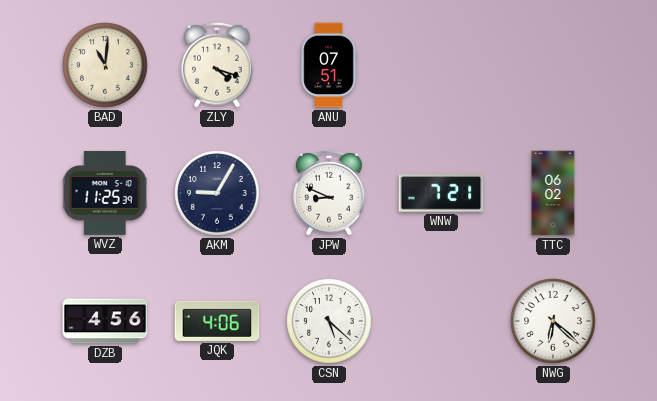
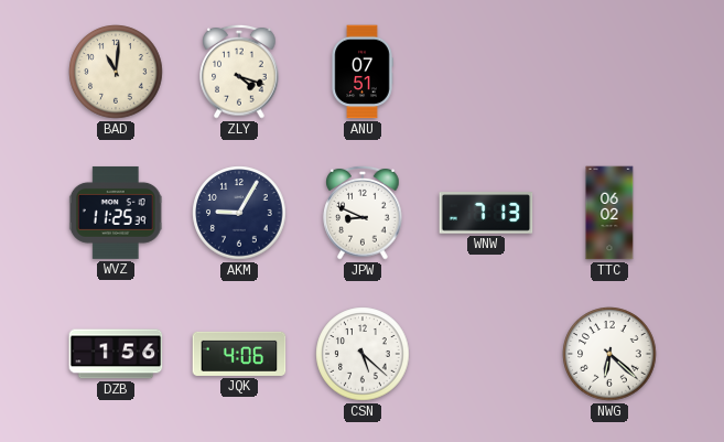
WNW: 7:21 -> 7:13 (486, 213)
DZB: 4:56 -> 1:56 (116, 354)
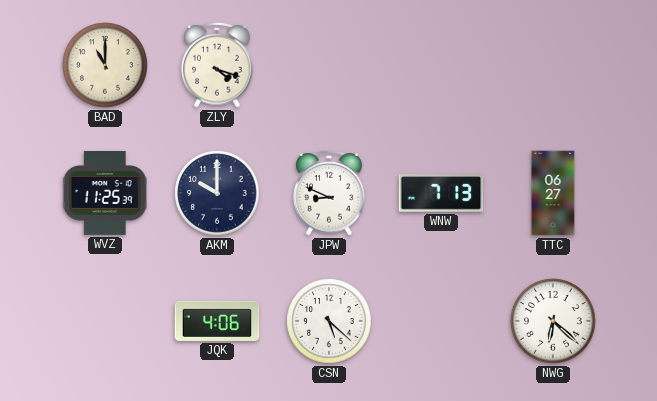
BAD: 11:01 -> 11:00 (105, 65)
ANU: 07:51 -> none (363, 72)
AKM: 9:05 -> 10:00 (217, 193)
TTC: 06:02 -> 06:27 (553, 193)
DZB: 1:56 -> none (116, 354)
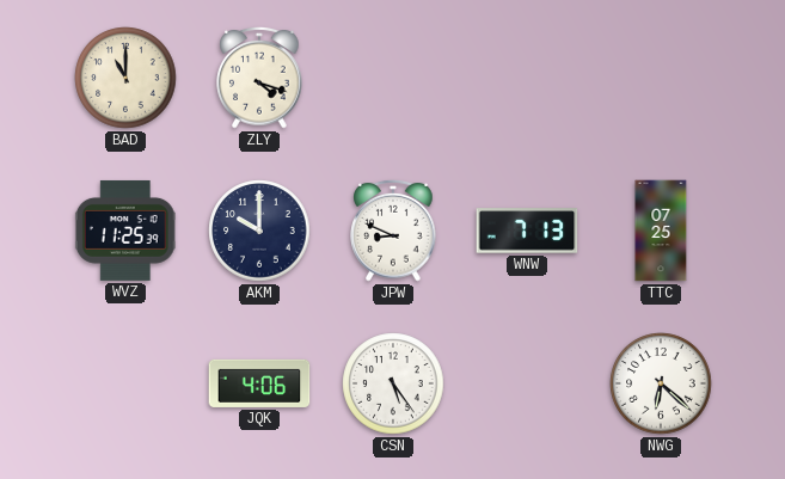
TTC: 06:27 -> 07:25 (661, 231)
CSN: 5:22 -> 5:24 (393, 383)
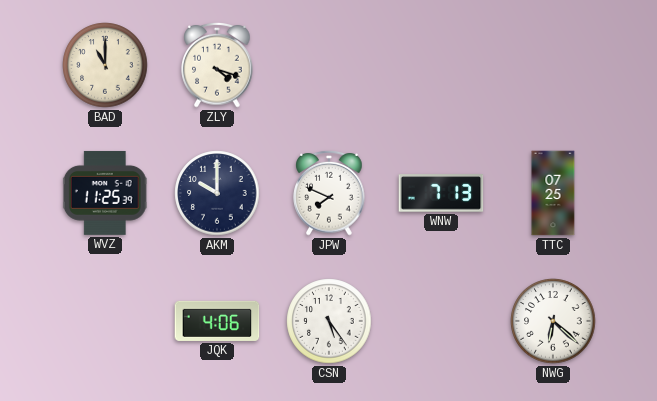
JPW: 8:49 -> 7:49 (329, 193)
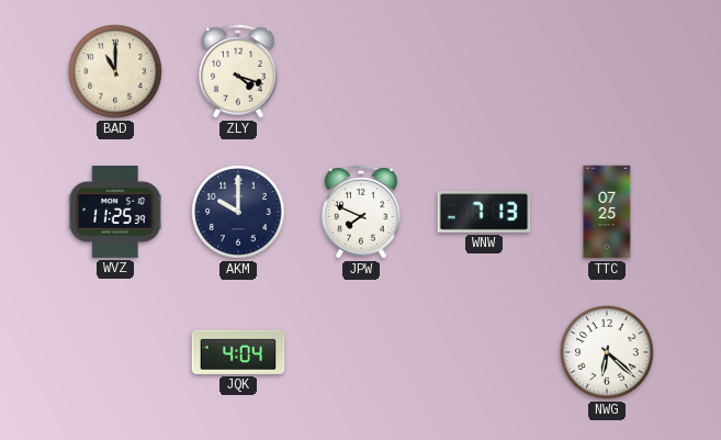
JQK: 4:06 -> 4:04 (238, 352)
CSN: 5:24 -> none (329, 321)
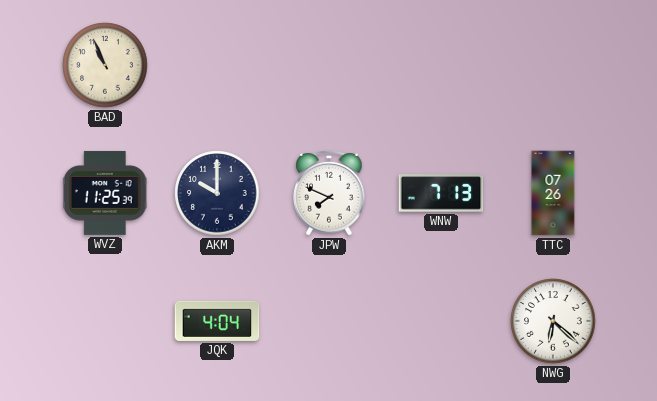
BAD: 11:00 -> 10:56 (105, 65)
ZLY: 4:18 -> none (238, 71)
TTC: 07:25 -> 07:26 (553, 193)
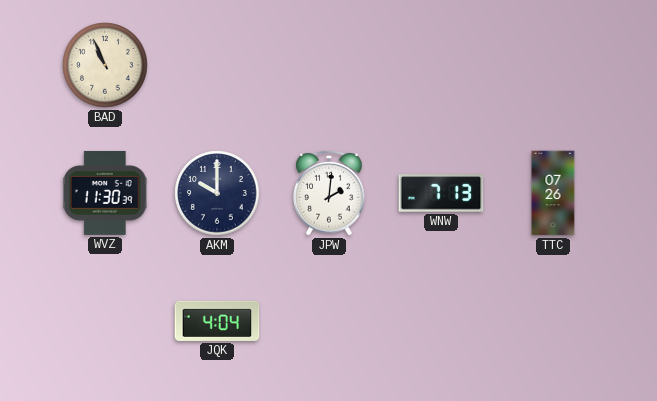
WVZ: 11:25 -> 11:30 (105, 193)
JPW: 7:49 -> 2:01 (329, 193)
NWG: 6:22 -> none (553, 321)
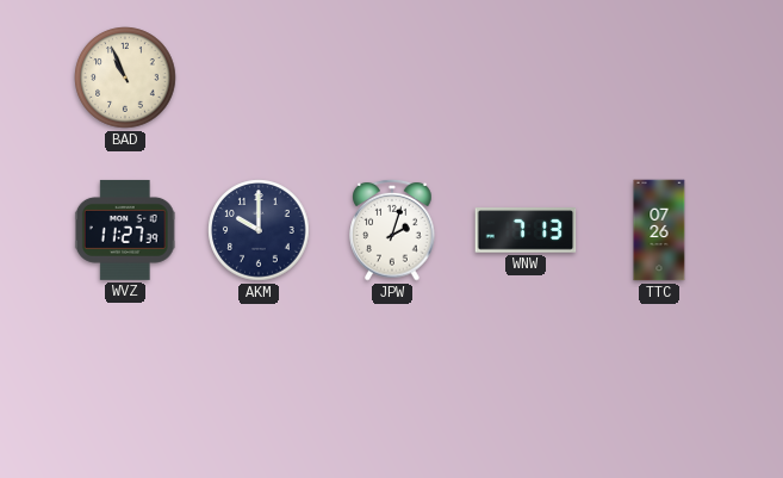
WVZ: 11:30 -> 11:27 (125, 230)
JPW: 2:01 -> 2:03 (392, 230)
JQK: 4:04 -> none (217, 321)
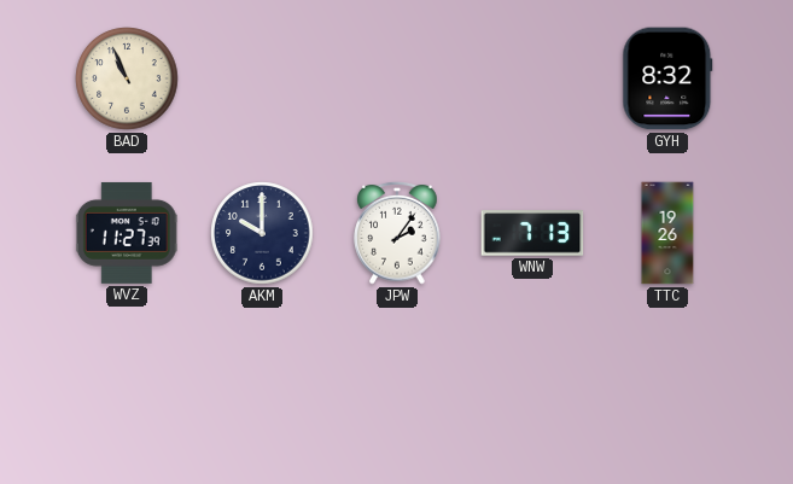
GYH: none -> 8:32 (667, 78)
JPW: 2:03 -> 2:06 (397, 233)
TTC: 07:26 -> 19:26 (667, 233)
